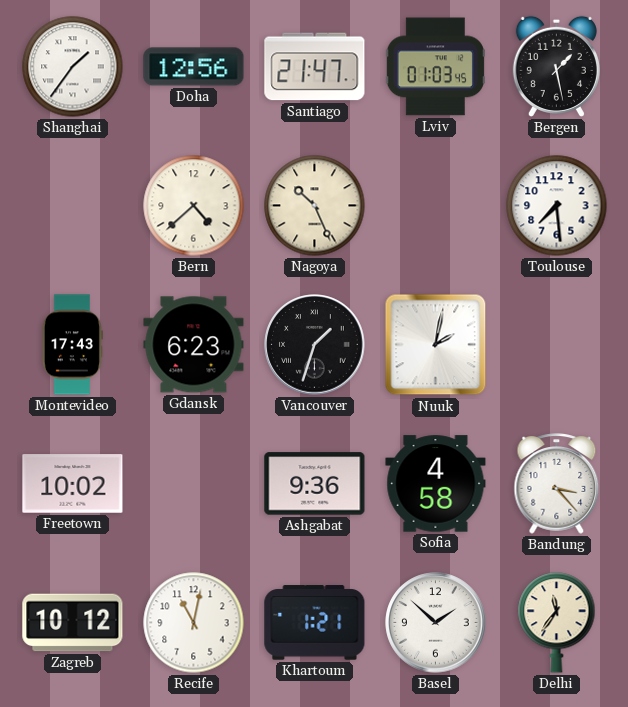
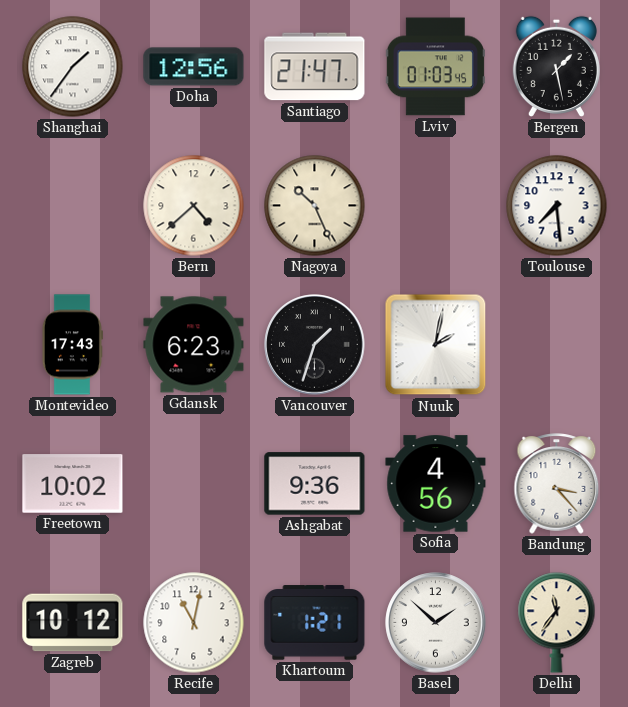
Sofia: 4:58 -> 4:56 (436, 484)
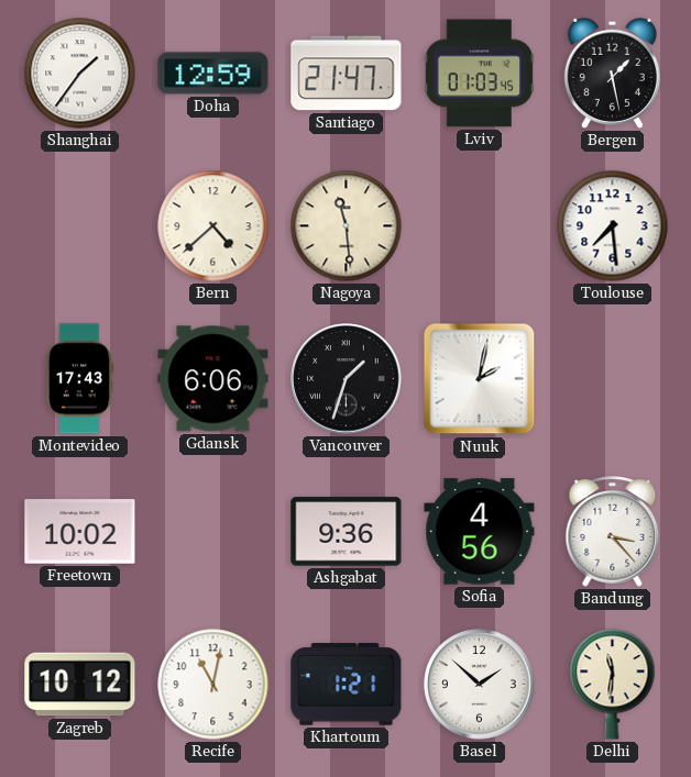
Doha: 12:56 -> 12:59 (213, 74)
Nagoya: 10:26 -> 11:29 (347, 226)
Gdansk: 6:23 -> 6:06 (213, 379)
Delhi: 11:36 -> 11:31 (613, 685)
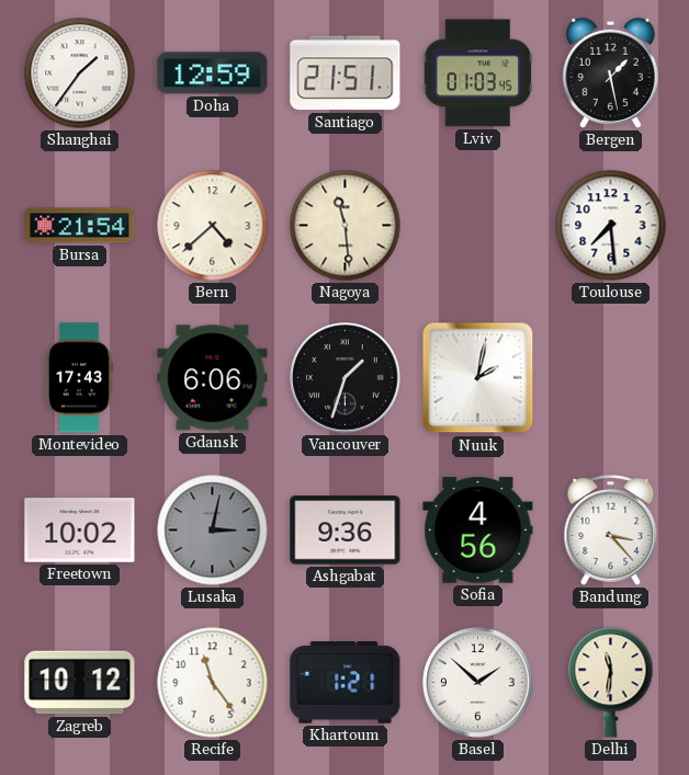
Santiago: 21:47 -> 21:51 (346, 73)
Bursa: none -> 21:54 (80, 226)
Lusaka: none -> 3:02 (213, 531)
Recife: 11:02 -> 11:24 (213, 683)
